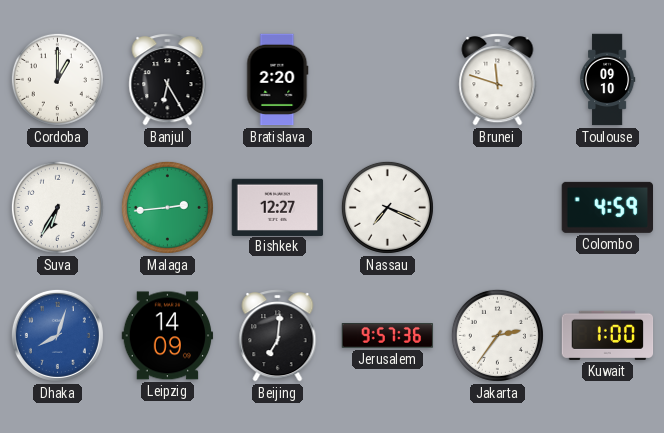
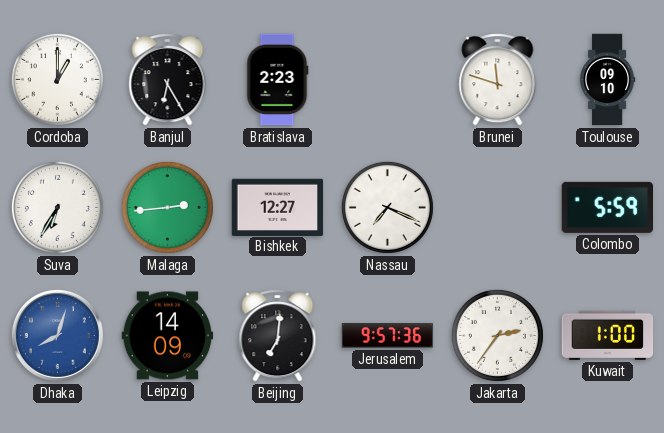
Bratislava: 2:20 -> 2:23 (278, 80)
Colombo: 4:59 -> 5:59 (607, 207)
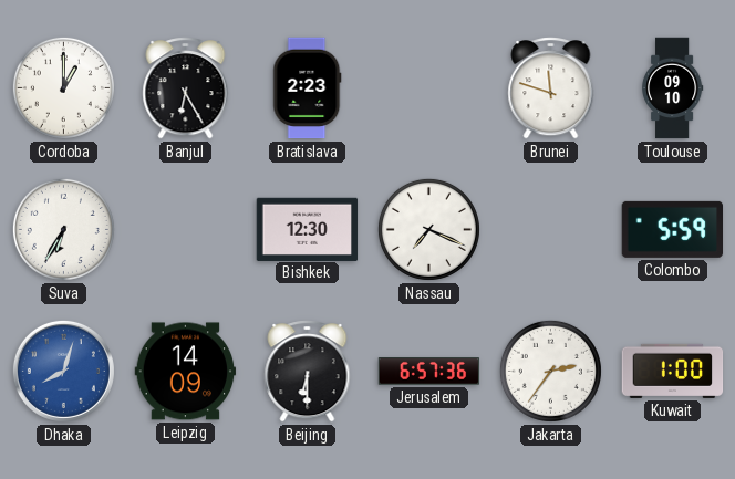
Malaga: 2:44 -> none (167, 207)
Bishkek: 12:27 -> 12:30 (308, 229)
Beijing: 7:01 -> 6:30 (308, 372)
Jerusalem: 9:57 -> 6:57 (429, 372)
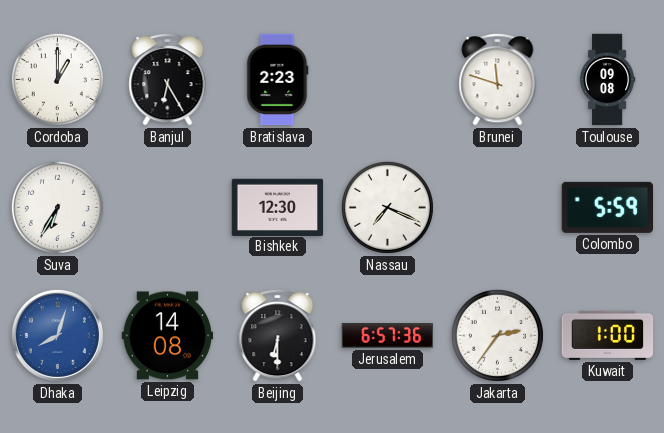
Toulouse: 09:10 -> 09:08 (607, 80)
Leipzig: 14:09 -> 14:08 (168, 336)
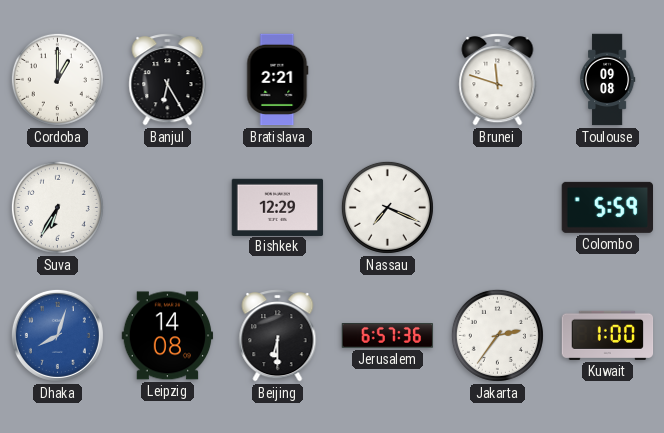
Bratislava: 2:23 -> 2:21 (278, 80)
Bishkek: 12:30 -> 12:29 (278, 207)
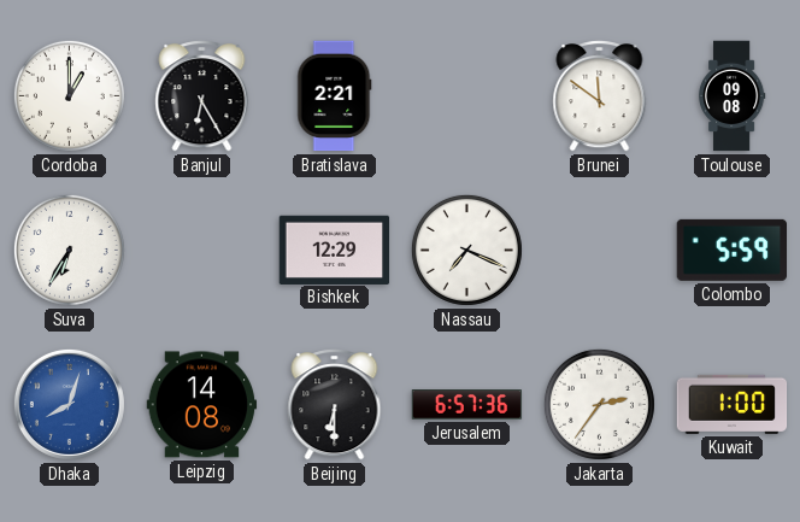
Brunei: 11:48 -> 11:51 (600, 96)
